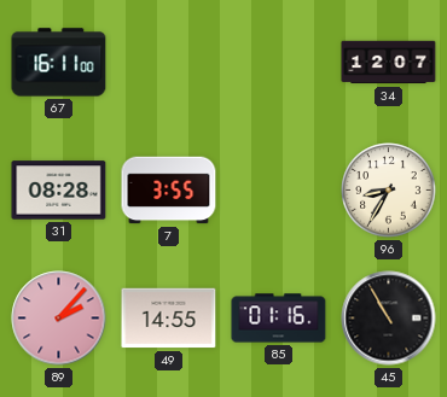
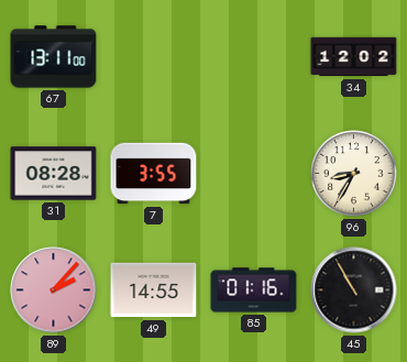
67: 16:11 -> 13:11 (54, 57)
34: 12:07 -> 12:02 (354, 57)
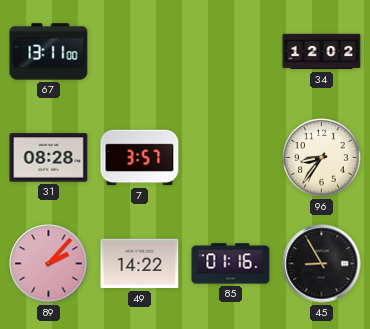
7: 3:55 -> 3:57 (140, 158)
96: 8:35 -> 8:36 (322, 158)
49: 14:55 -> 14:22 (140, 264)
45: 10:55 -> 8:55 (322, 264)
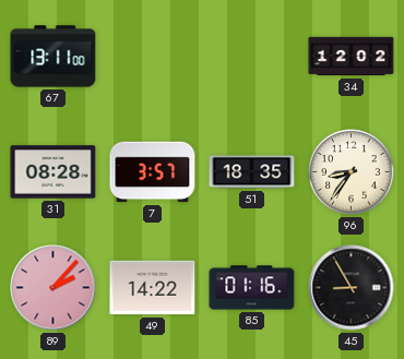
51: none -> 18:35 (252, 172)
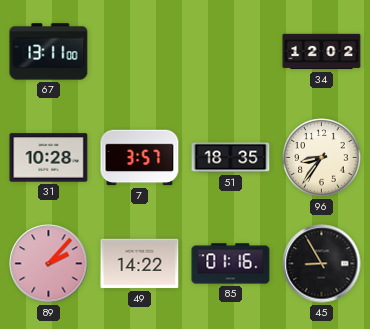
31: 08:28 -> 10:28 (49, 158)
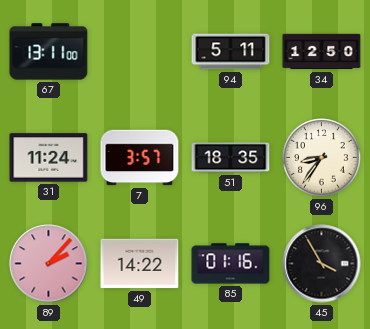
94: none -> 5:11 (231, 52)
34: 12:02 -> 12:50 (322, 52)
31: 10:28 -> 11:24 (49, 158)
45: 8:55 -> 3:55 (322, 264)
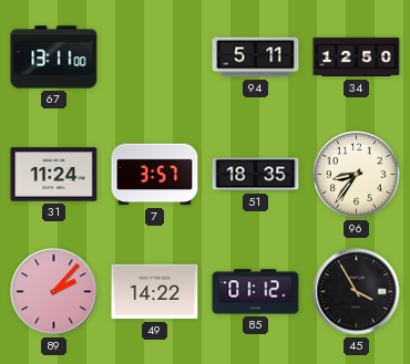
85: 01:16 -> 01:12 (256, 292)
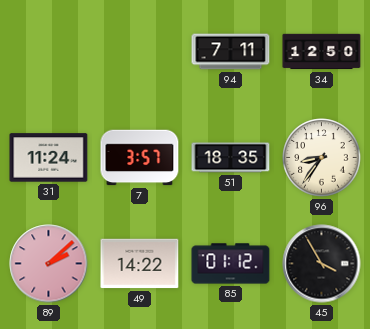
67: 13:11 -> none (54, 58)
94: 5:11 -> 7:11 (231, 52)
89: 2:07 -> 2:08 (49, 264)
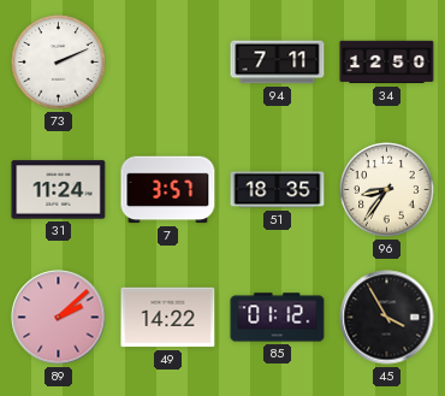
73: none -> 2:11 (59, 63)
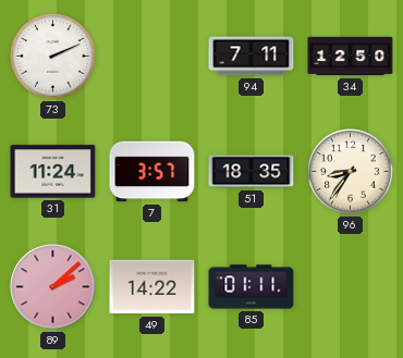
85: 01:12 -> 01:11 (252, 287)
45: 3:55 -> none (387, 318)
